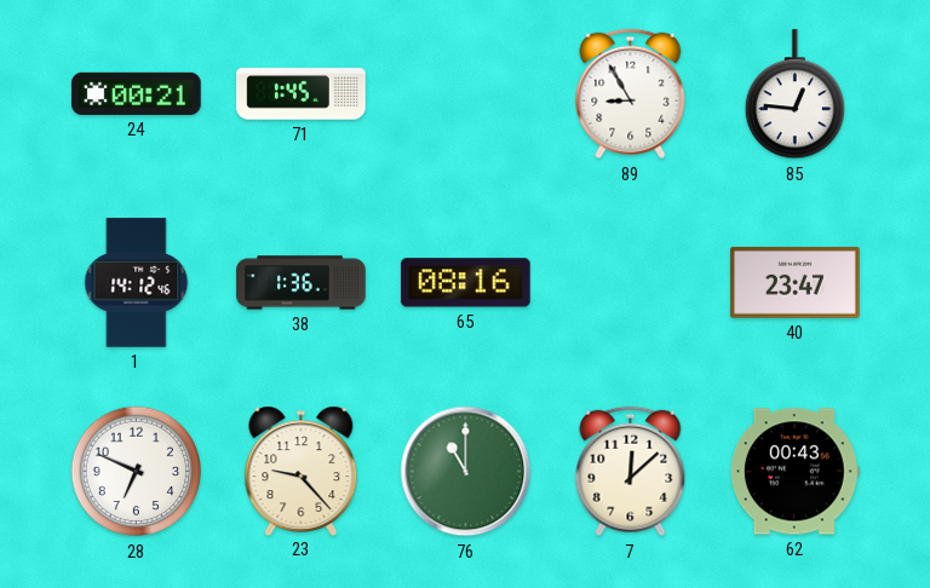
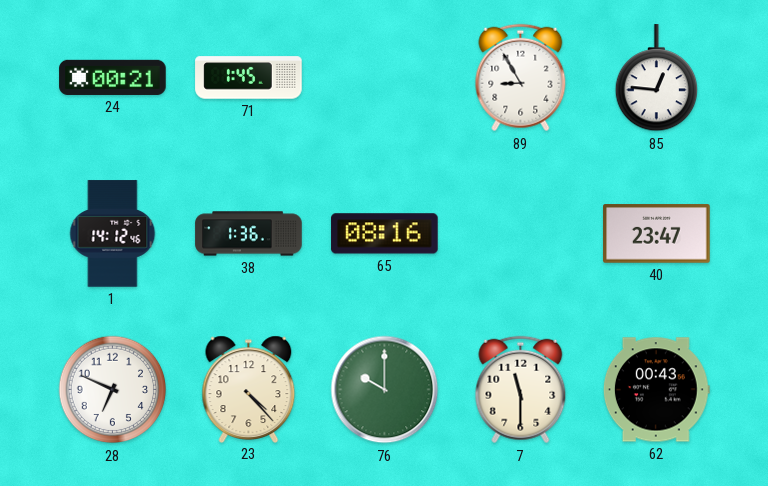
23: 9:23 -> 4:23 (249, 389)
76: 11:00 -> 10:00 (385, 390)
7: 12:08 -> 11:30 (521, 390)
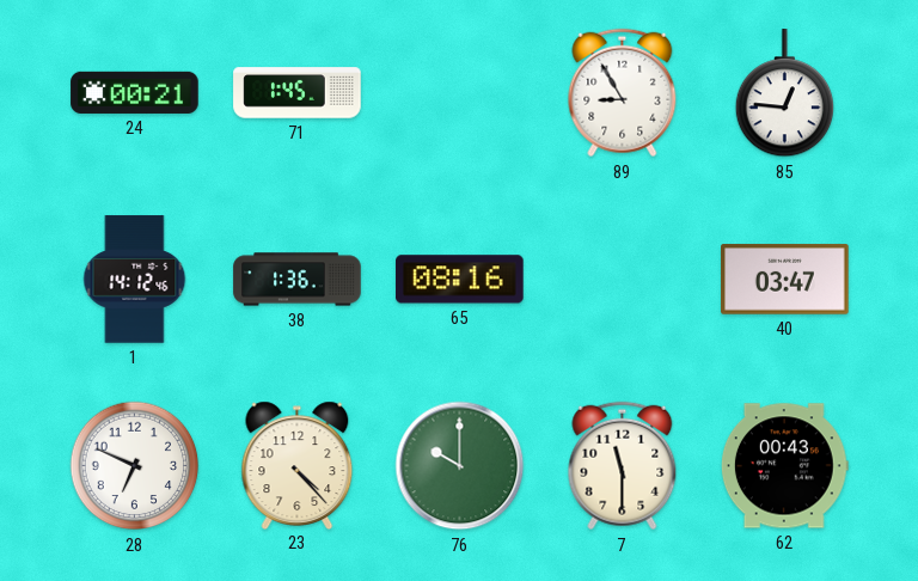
40: 23:47 -> 03:47 (785, 280)
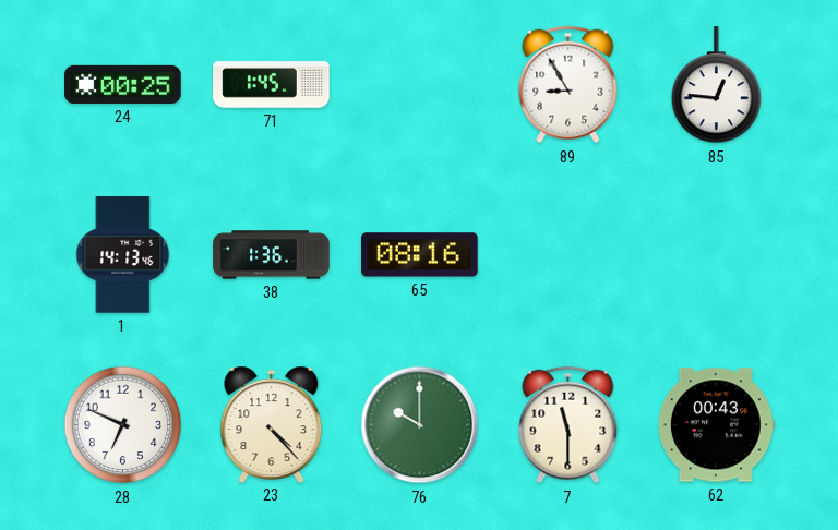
24: 00:21 -> 00:25 (123, 84)
1: 14:12 -> 14:13 (123, 255)
40: 03:47 -> none (785, 280)
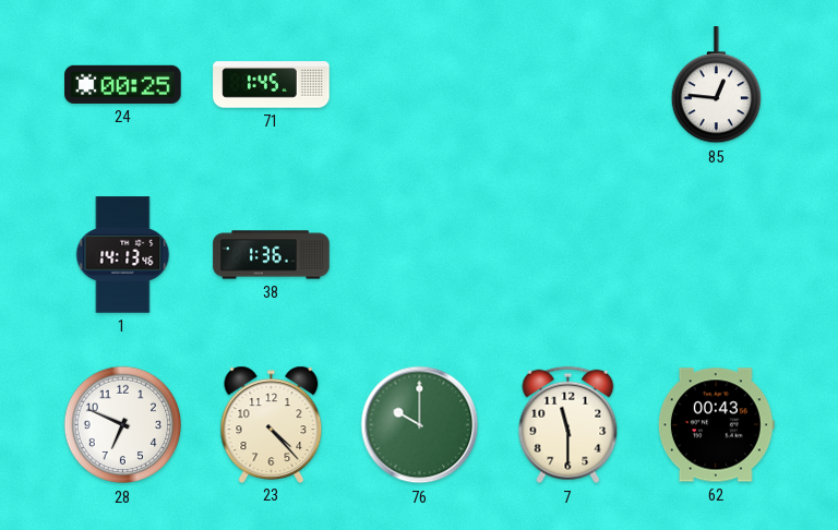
89: 8:55 -> none (568, 85)
65: 08:16 -> none (420, 255)
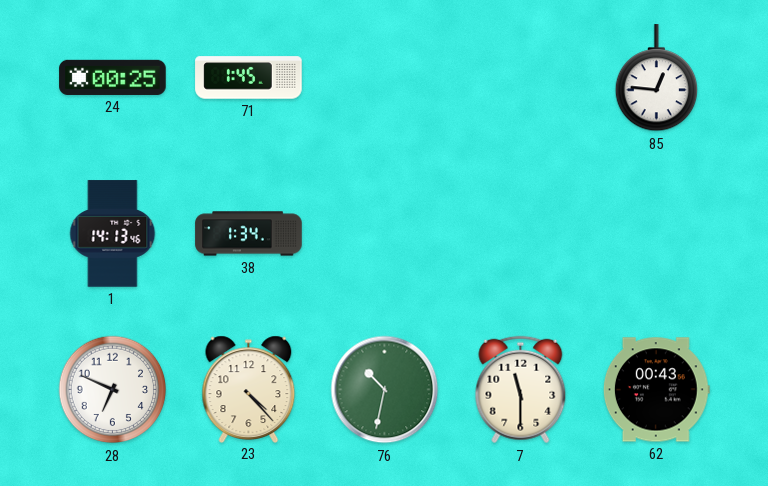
38: 1:36 -> 1:34 (249, 234)
76: 10:00 -> 10:32 (385, 390)
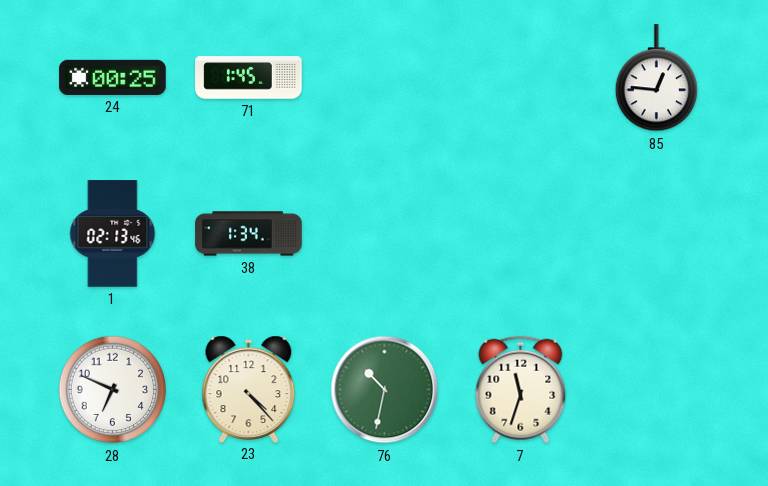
1: 14:13 -> 02:13 (113, 234)
7: 11:30 -> 11:33 (521, 390)
62: 00:43 -> none (656, 390)
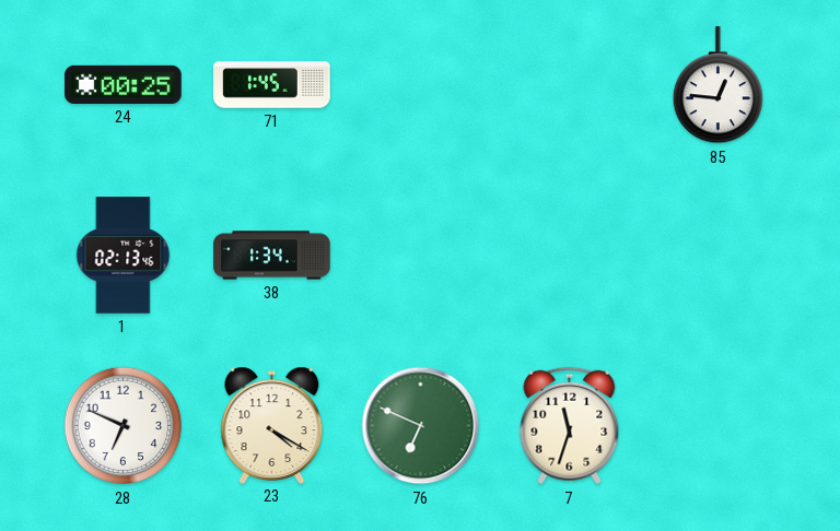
23: 4:23 -> 4:20 (272, 425)
76: 10:32 -> 6:49 (421, 426)
